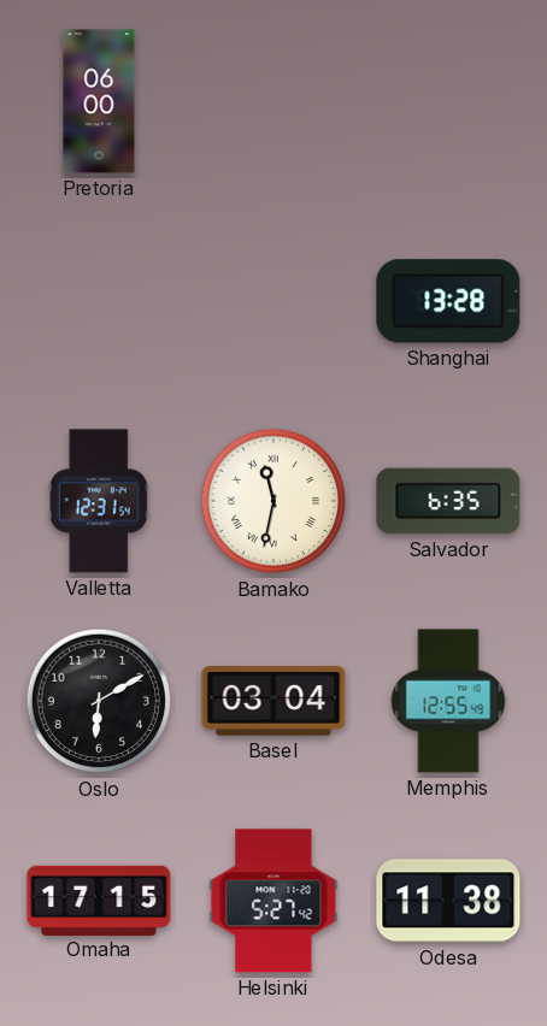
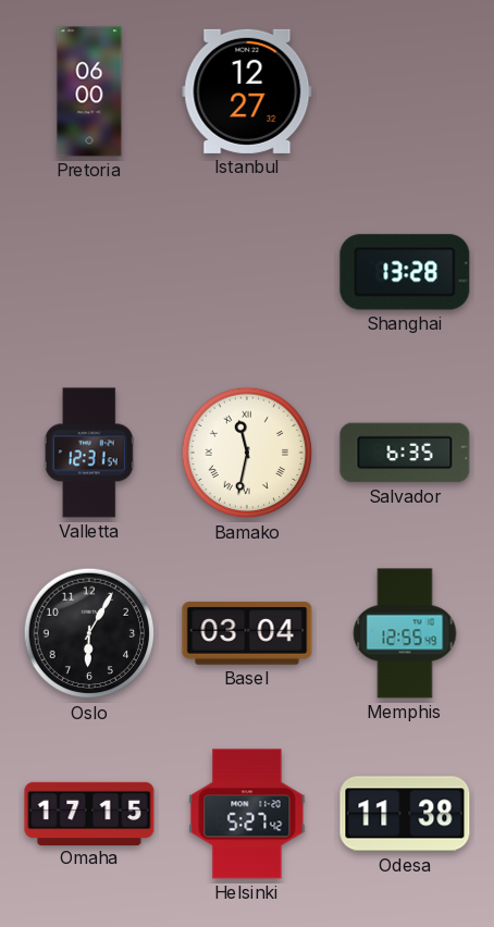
Istanbul: none -> 12:27 (247, 91)
Oslo: 6:10 -> 6:05 (89, 633)
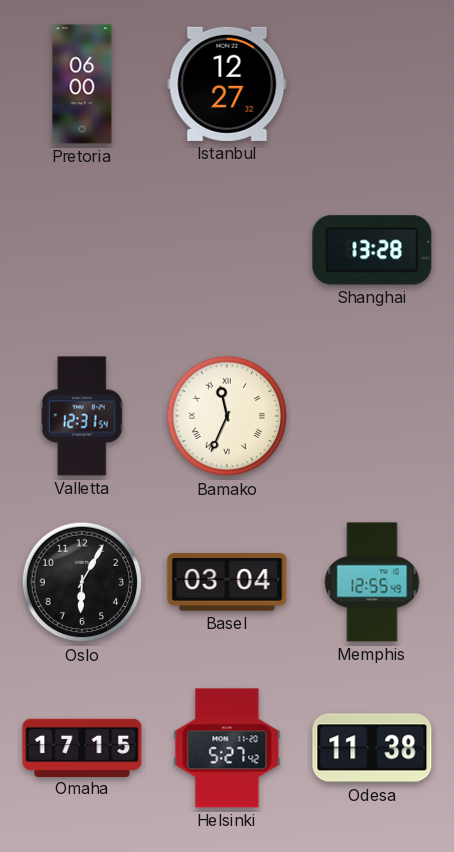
Bamako: 11:32 -> 11:34 (227, 416)
Salvador: 6:35 -> none (405, 453)
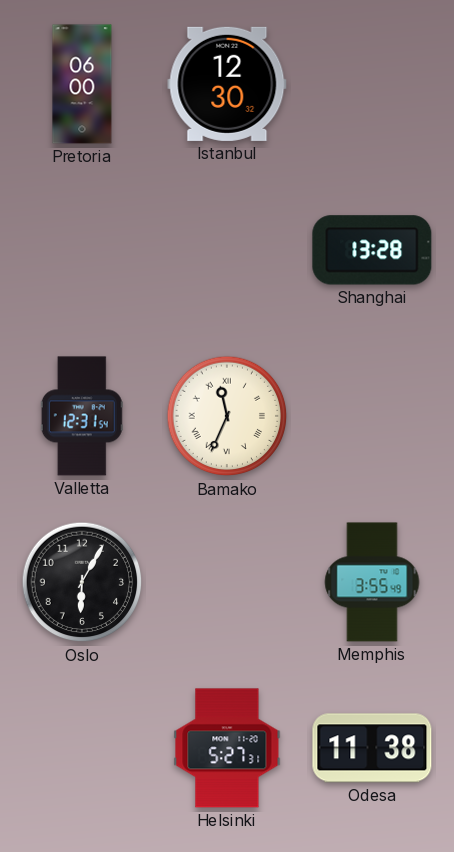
Istanbul: 12:27 -> 12:30 (227, 84)
Basel: 03:04 -> none (227, 582)
Memphis: 12:55 -> 3:55 (372, 582)
Omaha: 17:15 -> none (82, 747)
Helsinki: 5:27:42 -> 5:27:31 (227, 748)
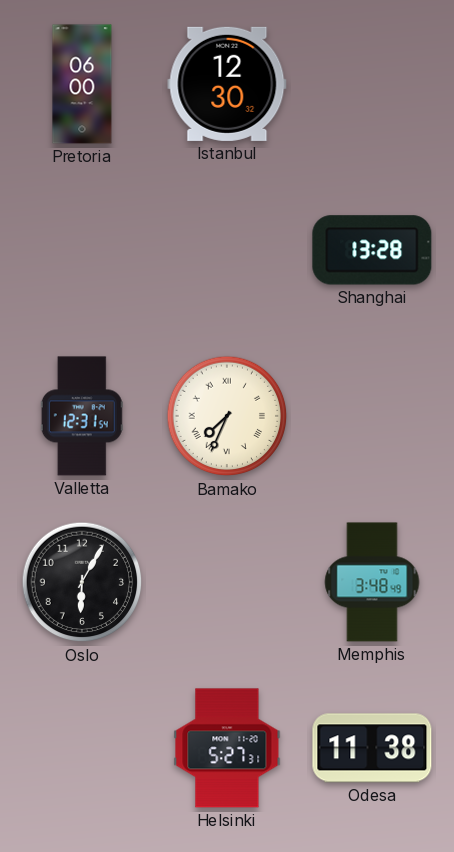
Bamako: 11:34 -> 7:34 (227, 416)
Memphis: 3:55 -> 3:48 (372, 582)
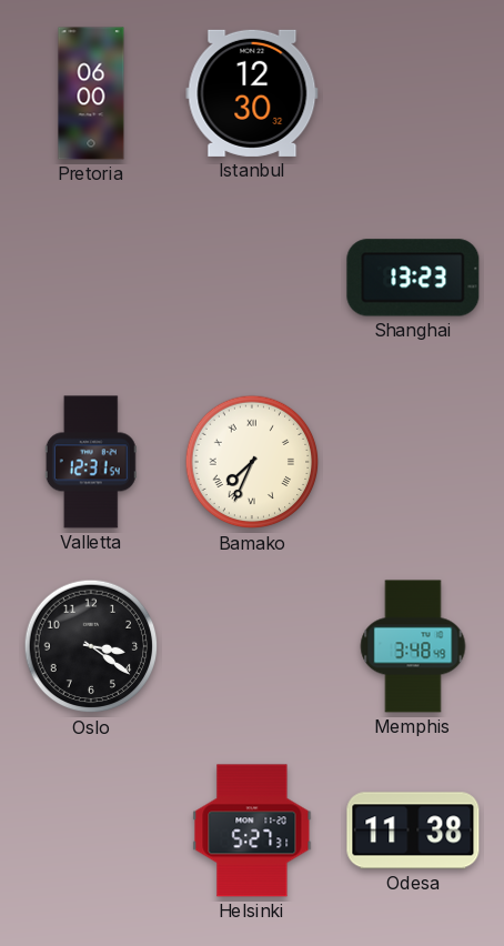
Shanghai: 13:28 -> 13:23 (413, 278)
Oslo: 6:05 -> 3:21 (91, 646)
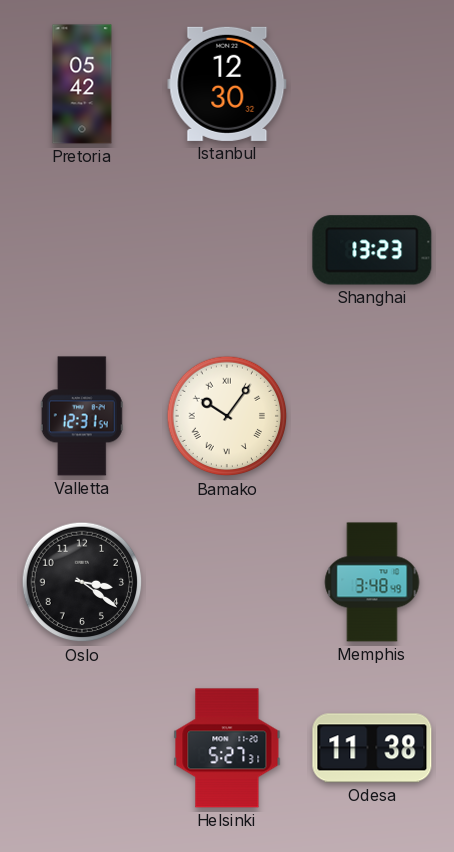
Pretoria: 06:00 -> 05:42 (82, 84)
Bamako: 7:34 -> 10:06 (227, 416)
